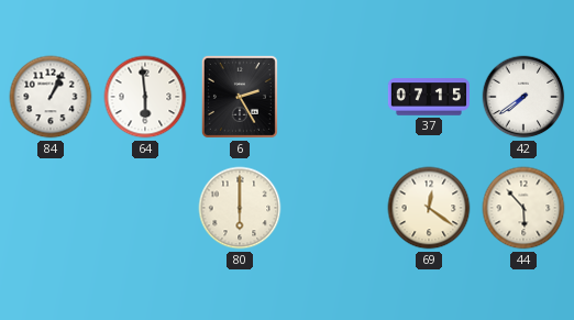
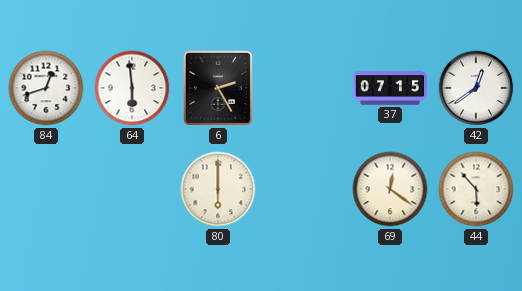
84: 1:04 -> 12:42 (46, 88)
42: 7:39 -> 12:39 (476, 88)
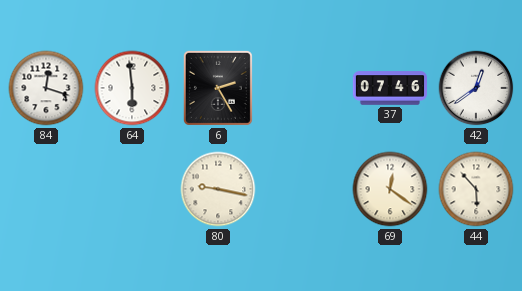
84: 12:42 -> 12:18 (46, 88)
37: 07:15 -> 07:46 (389, 88)
80: 6:00 -> 9:17 (218, 189)
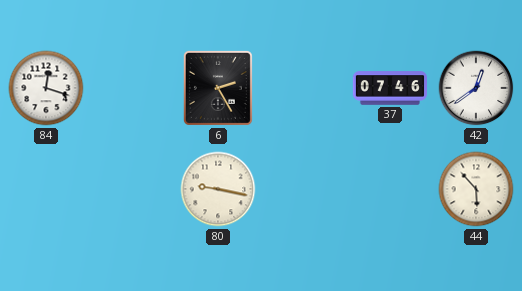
64: 5:59 -> none (132, 88)
69: 12:21 -> none (390, 189)
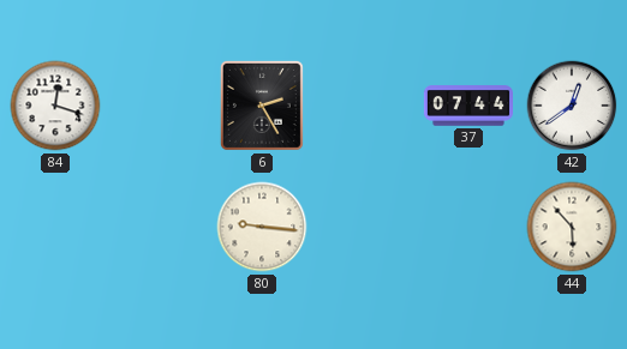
37: 07:46 -> 07:44 (467, 106)
80: 9:17 -> 9:16 (262, 227)
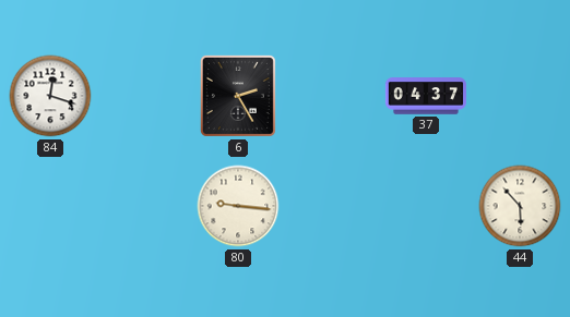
37: 07:44 -> 04:37 (425, 96)
42: 12:39 -> none (572, 106)
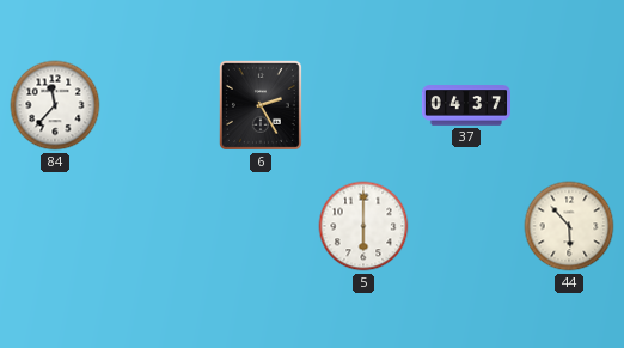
84: 12:18 -> 11:37 (55, 105)
80: 9:16 -> none (238, 206)
5: none -> 6:00 (363, 226)
